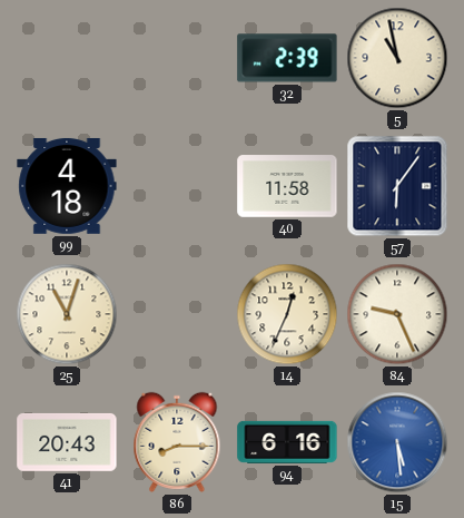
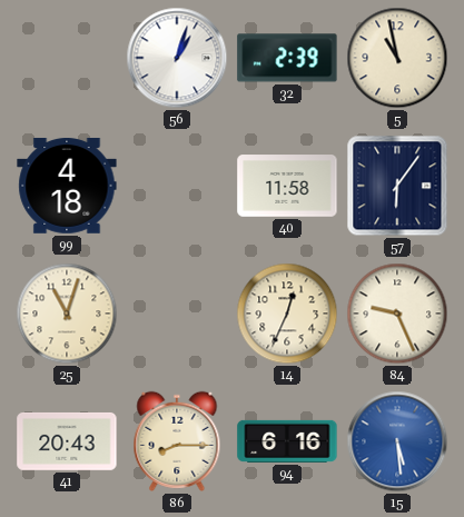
56: none -> 1:03 (177, 58)
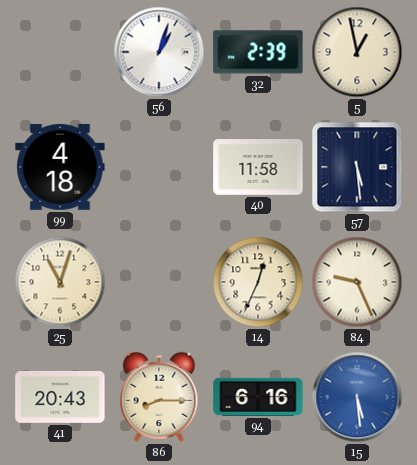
5: 10:58 -> 12:58 (357, 52)
57: 6:06 -> 5:29 (357, 167)
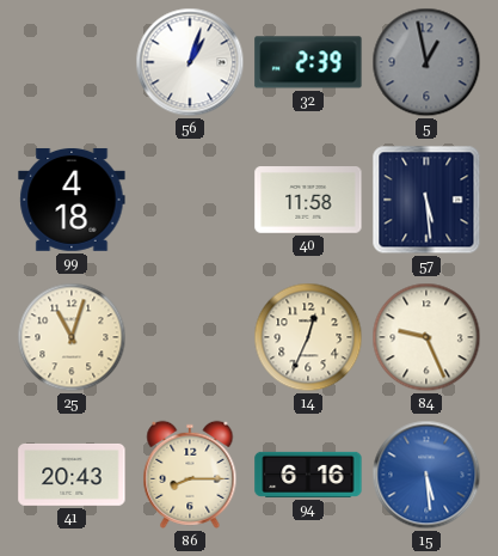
5 dial: cream -> grey (426, 62)
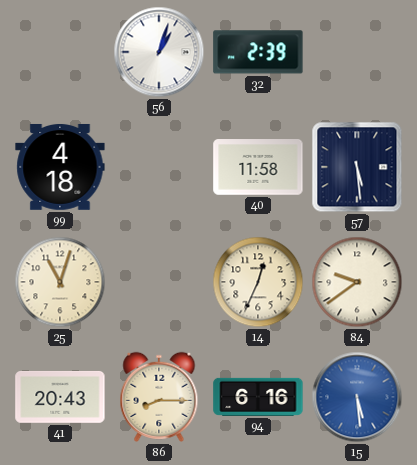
5: 12:58 -> none (426, 62)
84: 9:26 -> 9:39 (357, 282)
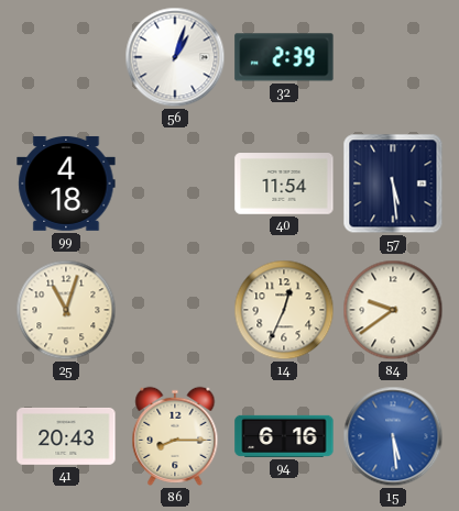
40: 11:58 -> 11:54 (284, 184)
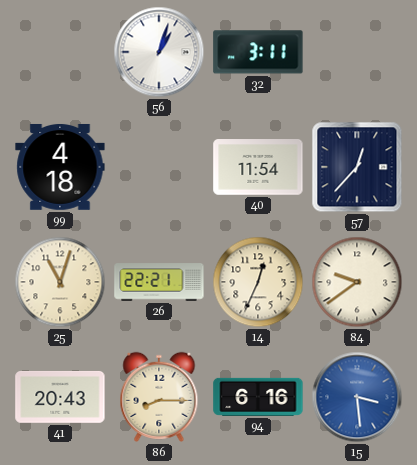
32: 2:39 -> 3:11 (258, 52)
57: 5:29 -> 12:37 (357, 167)
26: none -> 22:21 (159, 282)
15: 5:29 -> 3:29 (357, 397)
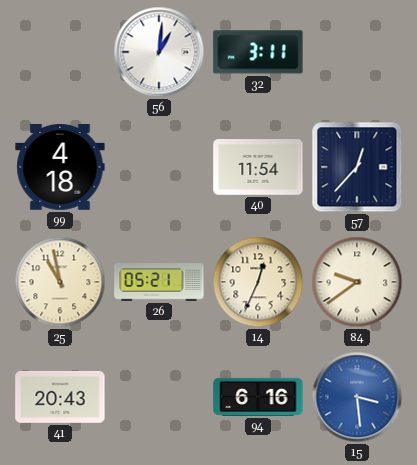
56: 1:03 -> 1:01 (159, 52)
25: 11:03 -> 10:58 (60, 282)
26: 22:21 -> 05:21 (159, 282)
86: 8:15 -> none (159, 397)
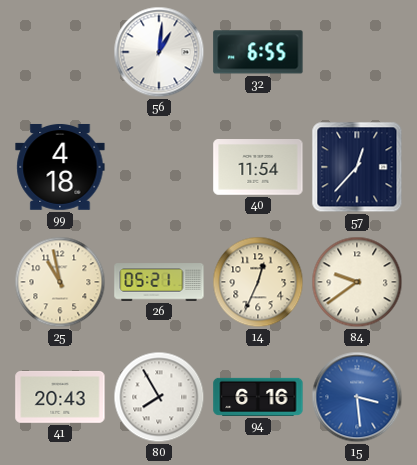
32: 3:11 -> 6:55 (258, 52)
80: none -> 7:55 (159, 397)
